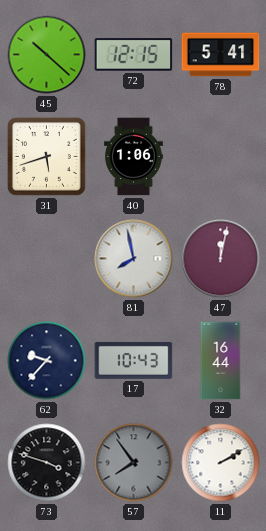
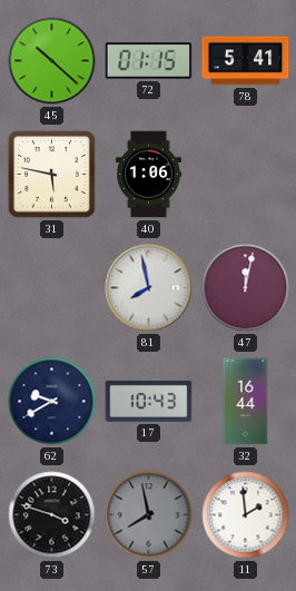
72: 12:15 -> 01:15 (149, 61)
31: 5:42 -> 5:47 (52, 175)
62: 9:37 -> 9:40 (52, 402)
57: 7:54 -> 7:58 (149, 515)
11: 2:10 -> 1:59 (246, 515)
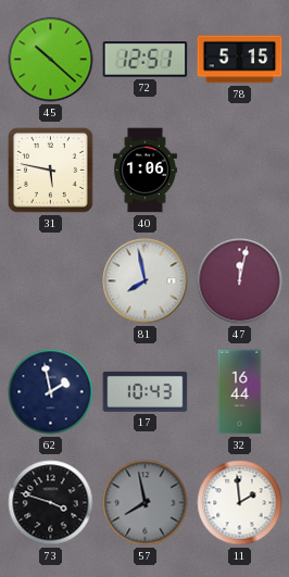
72: 01:15 -> 12:51 (146, 60)
78: 5:41 -> 5:15 (240, 60)
62: 9:40 -> 1:58 (51, 392)
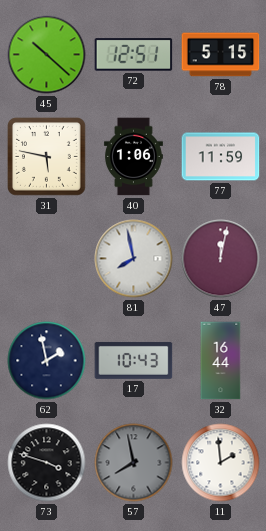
77: none -> 11:59 (221, 157)
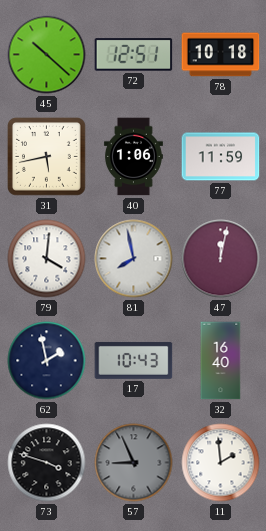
78: 5:15 -> 10:18 (221, 55)
31: 5:47 -> 5:43 (47, 157)
79: none -> 4:01 (47, 259)
32: 16:44 -> 16:40 (221, 361)
57: 7:58 -> 8:56 (134, 463)
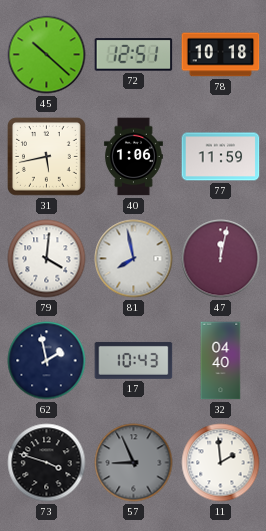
32: 16:40 -> 04:40 (221, 361)
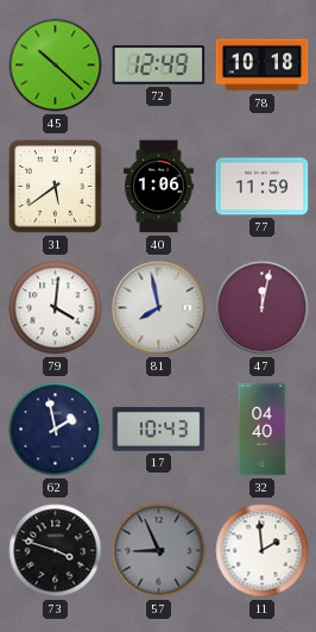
72: 12:51 -> 12:49 (159, 65)
31: 5:43 -> 5:39 (56, 187)
